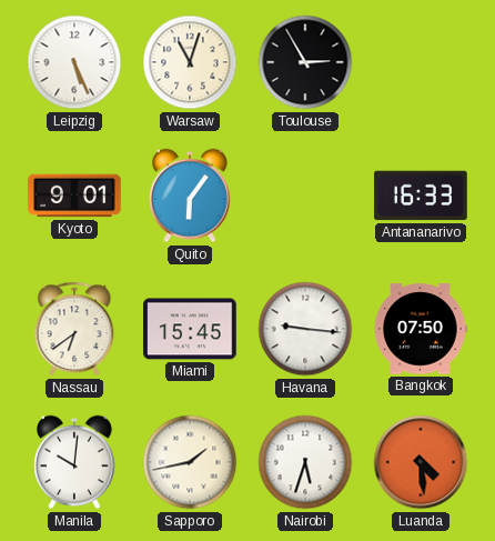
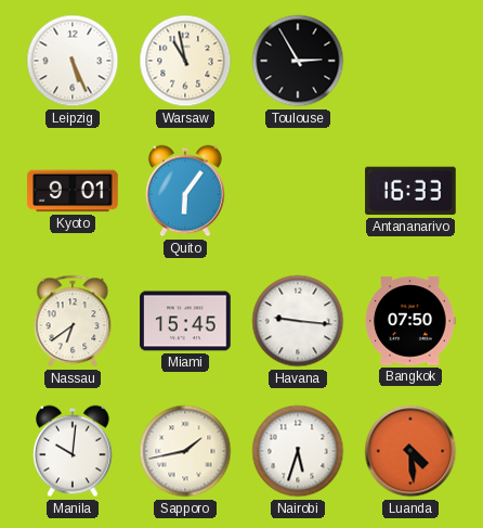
Warsaw: 11:03 -> 10:58 (185, 61)
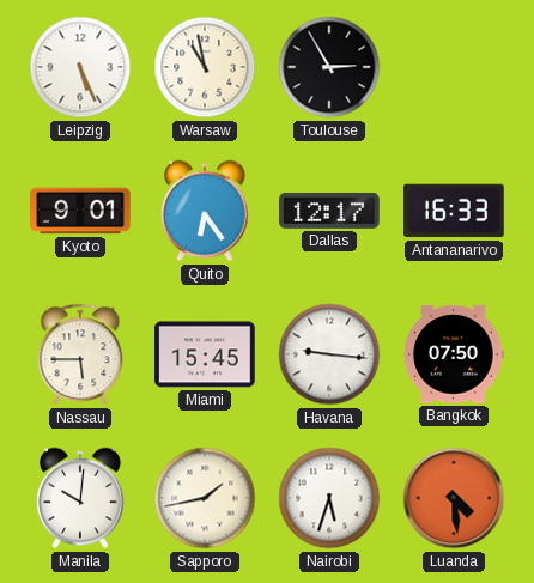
Quito: 6:06 -> 6:24 (205, 211)
Dallas: none -> 12:17 (329, 211)
Nassau: 6:39 -> 5:45 (80, 354)
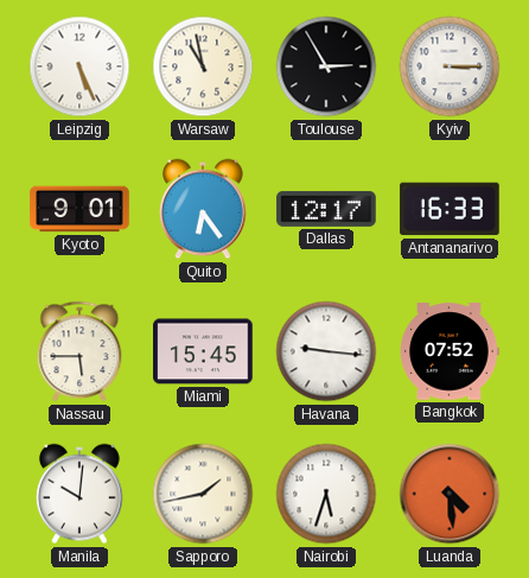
Kyiv: none -> 3:15 (450, 66)
Bangkok: 07:50 -> 07:52 (450, 351)
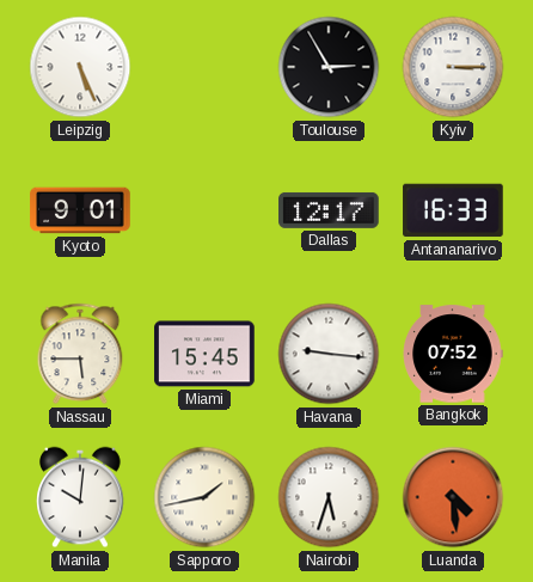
Warsaw: 10:58 -> none (203, 66)
Quito: 6:24 -> none (203, 209)
